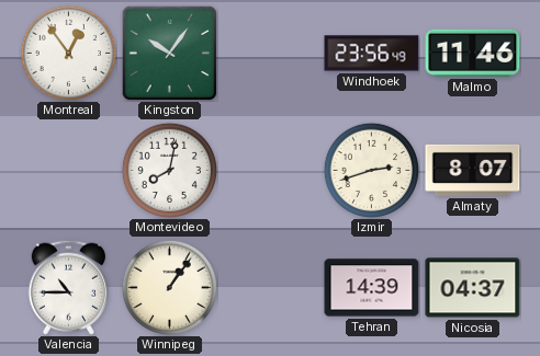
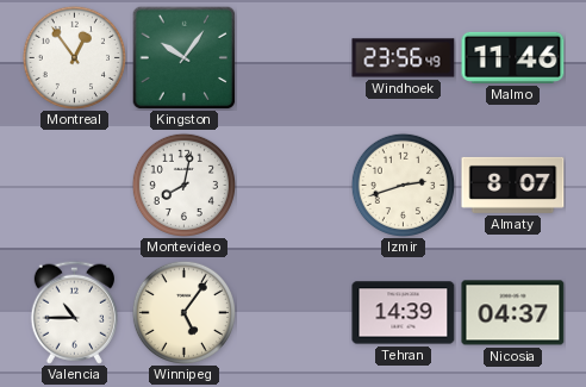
Winnipeg: 1:06 -> 5:06 (183, 312)
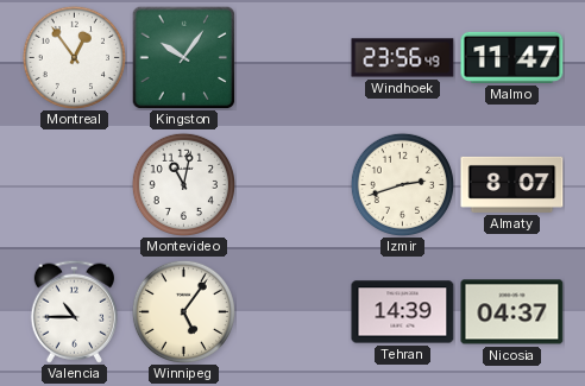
Malmo: 11:46 -> 11:47 (512, 57)
Montevideo: 8:02 -> 11:02 (183, 184)
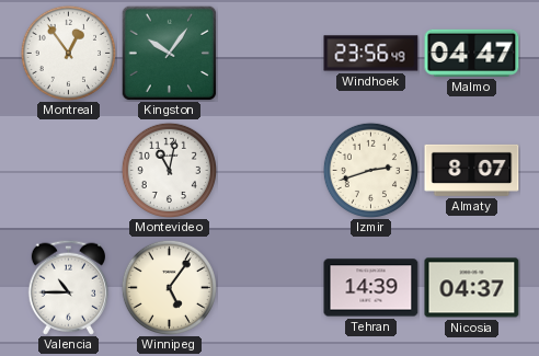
Malmo: 11:47 -> 04:47 (472, 53)
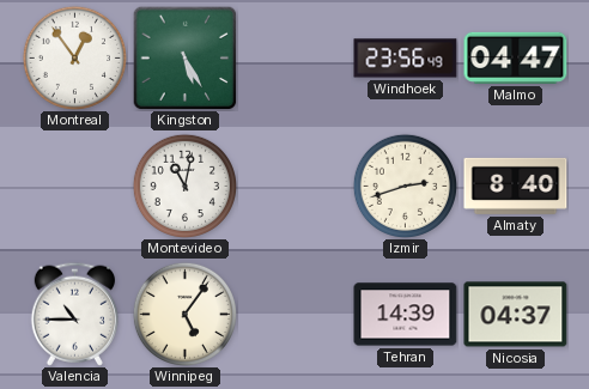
Kingston: 10:06 -> 5:25 (184, 57)
Almaty: 8:07 -> 8:40 (516, 186)
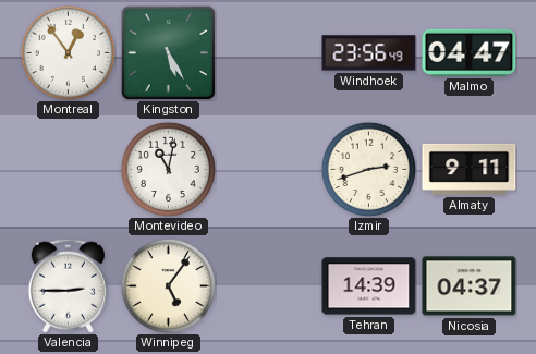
Almaty: 8:40 -> 9:11 (470, 169)
Valencia: 10:45 -> 2:45 (68, 285)
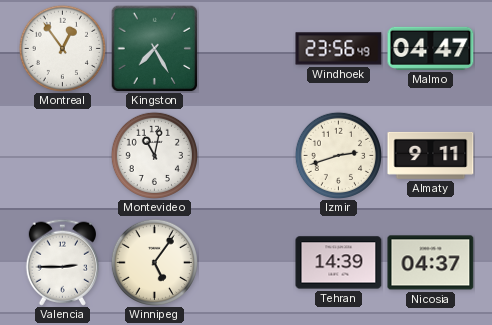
Kingston: 5:25 -> 7:25 (154, 48)
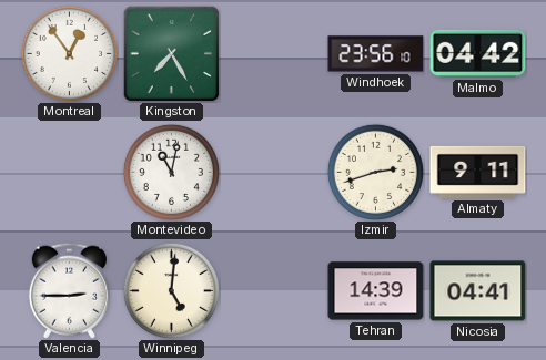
Windhoek: 23:56:49 -> 23:56:10 (376, 54)
Malmo: 04:47 -> 04:42 (478, 53)
Winnipeg: 5:06 -> 5:01 (171, 290)
Nicosia: 04:37 -> 04:41 (478, 291)
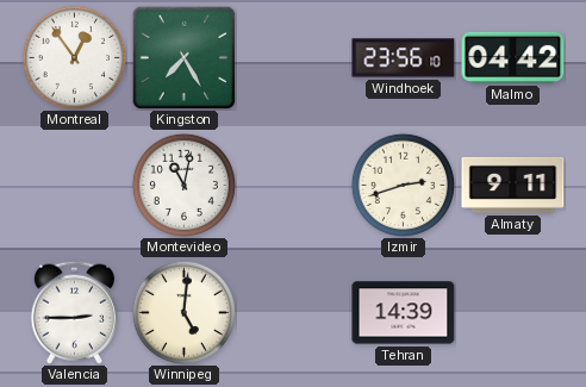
Nicosia: 04:41 -> none (478, 291)
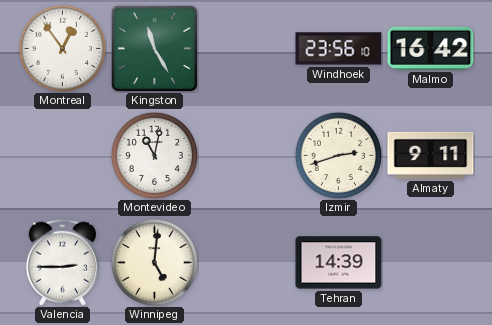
Kingston: 7:25 -> 11:25 (154, 48)
Malmo: 04:42 -> 16:42 (431, 48)
